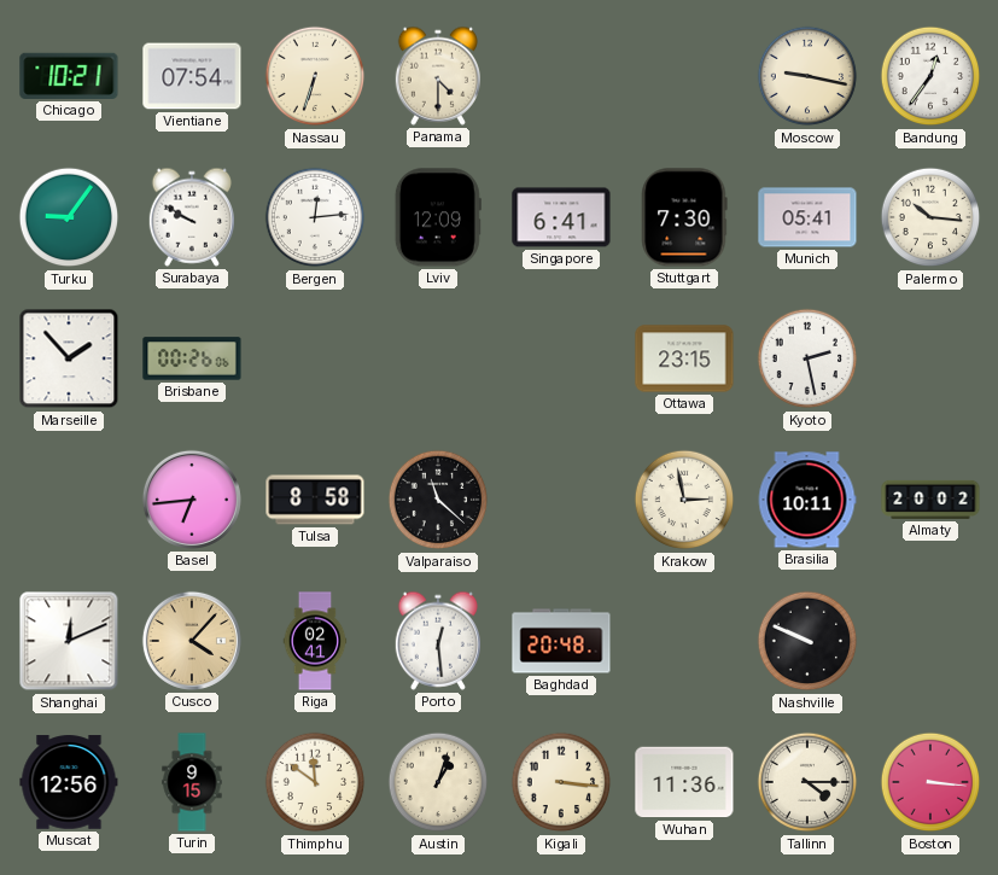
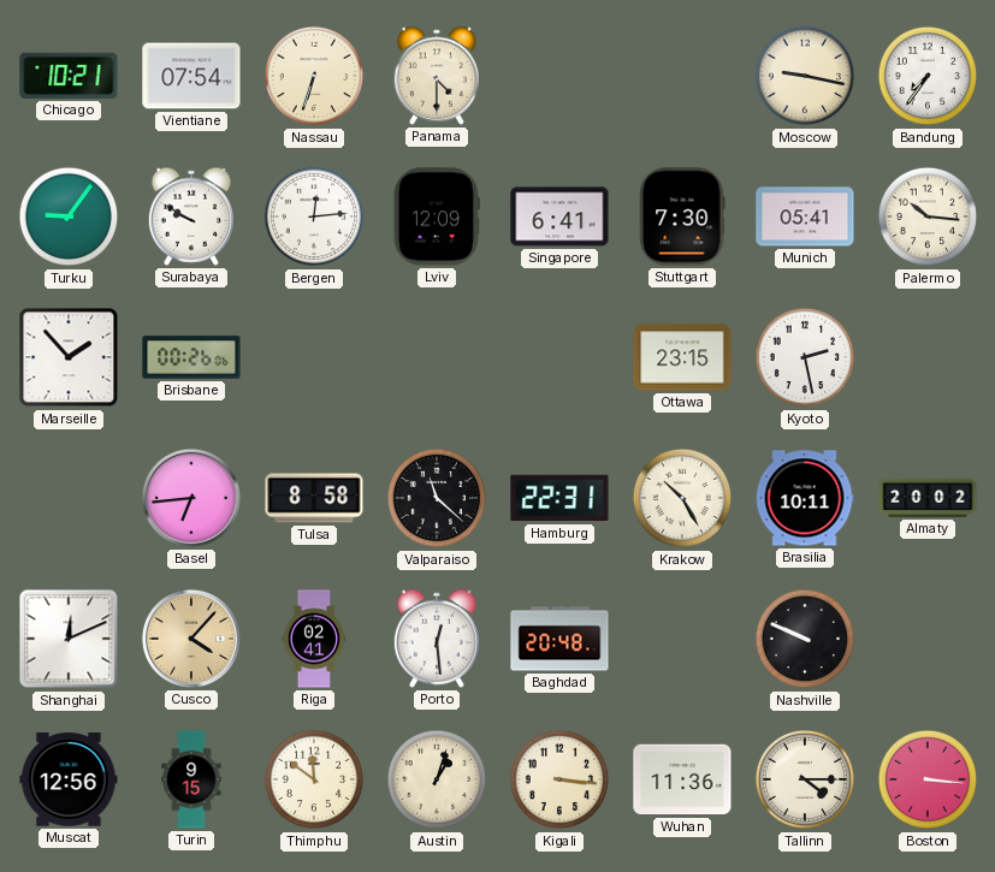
Bandung: 12:36 -> 7:36 (928, 76)
Hamburg: none -> 22:31 (559, 498)
Krakow: 2:58 -> 10:25 (682, 498)
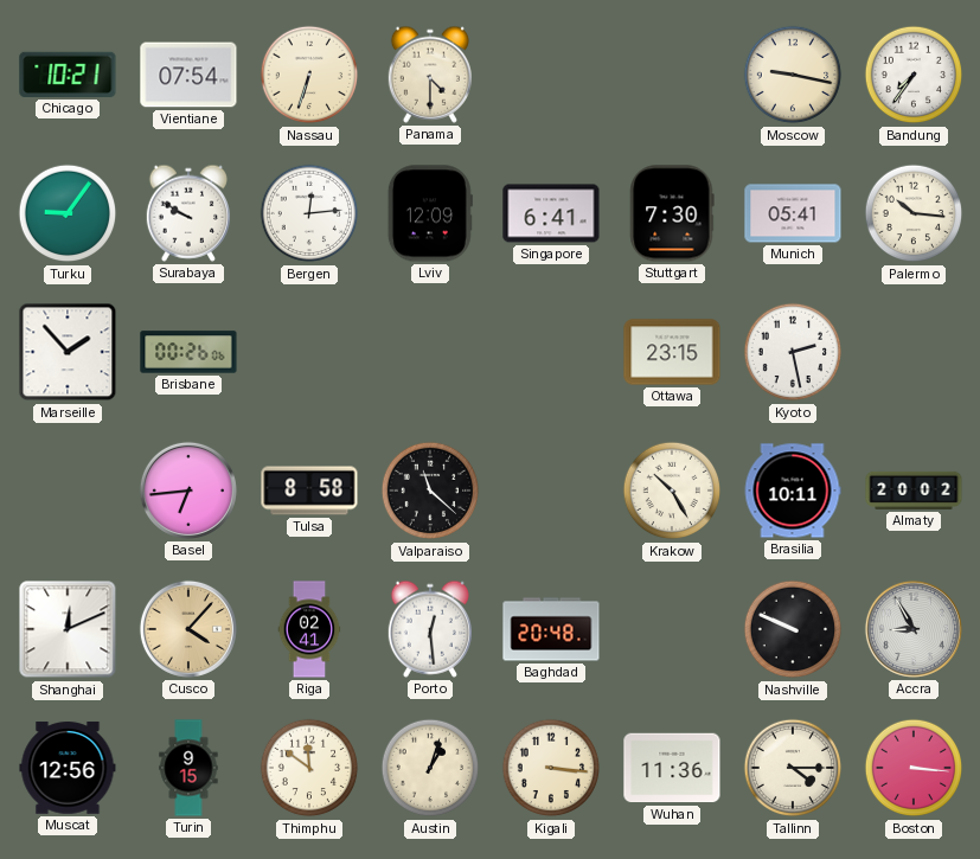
Hamburg: 22:31 -> none (559, 498)
Accra: none -> 8:55 (914, 629)
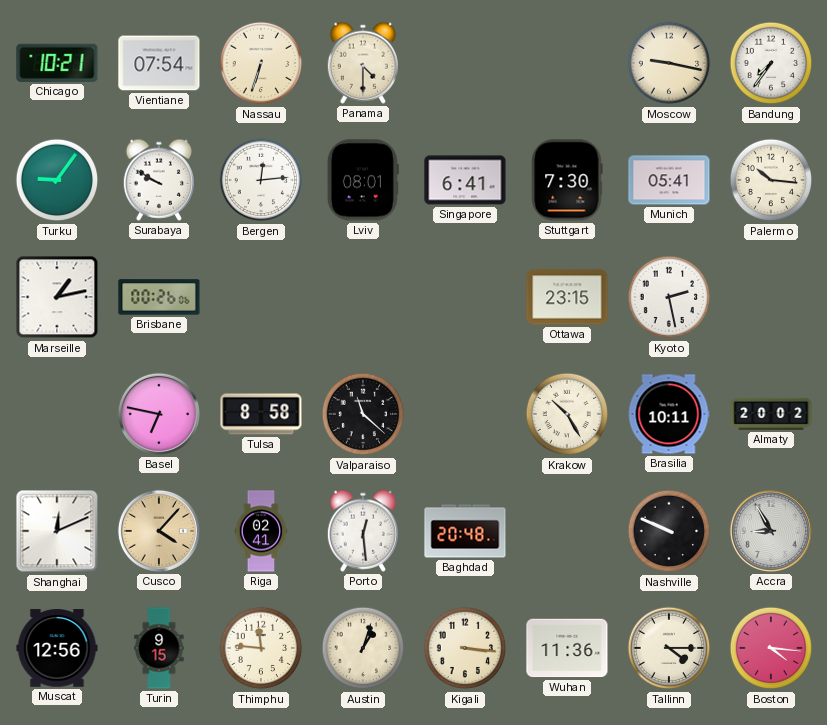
Lviv: 12:09 -> 08:01 (363, 180)
Marseille: 1:53 -> 1:13 (57, 297)
Basel: 6:44 -> 6:47 (159, 414)
Thimphu: 11:51 -> 11:46 (261, 648)
Boston: 3:16 -> 4:16 (771, 648)
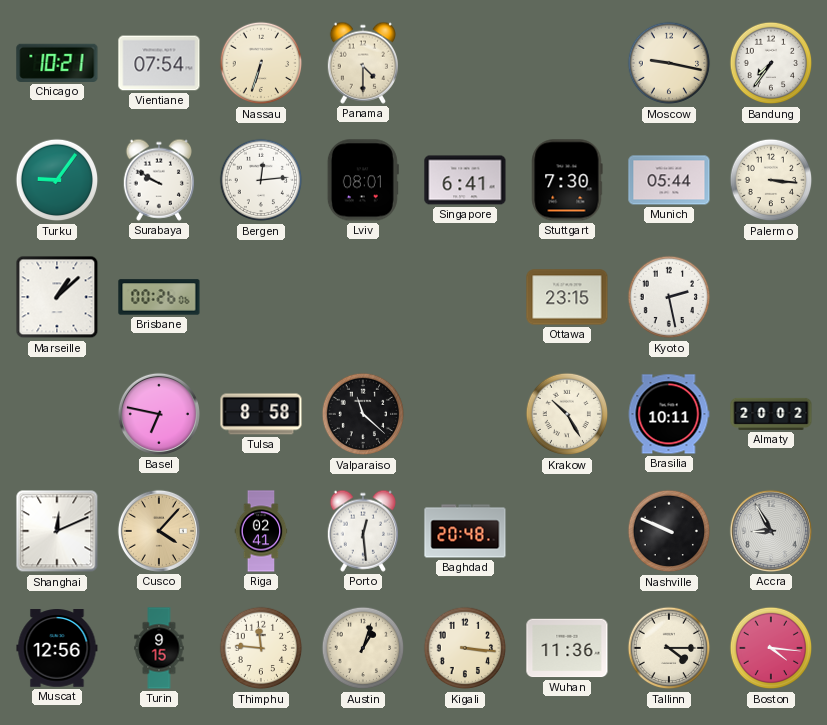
Munich: 05:41 -> 05:44 (669, 180)
Palermo: 10:16 -> 3:16 (771, 180)
Marseille: 1:13 -> 1:08 (57, 297)
